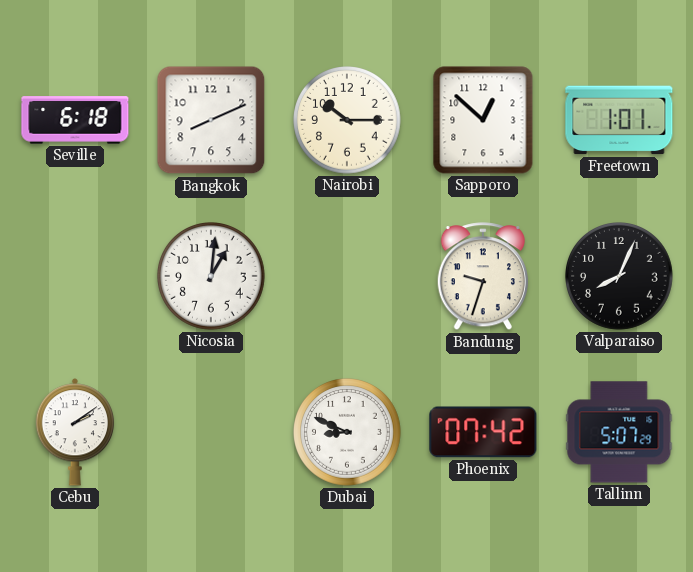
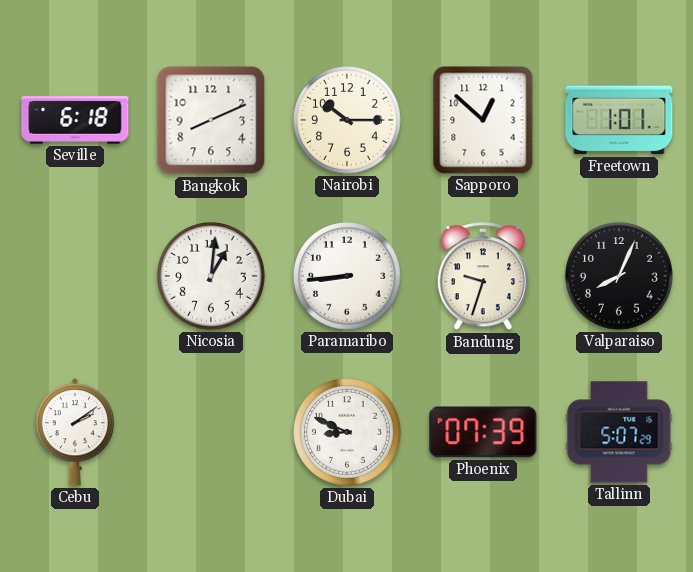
Paramaribo: none -> 8:44 (348, 277)
Phoenix: 07:42 -> 07:39 (483, 432)
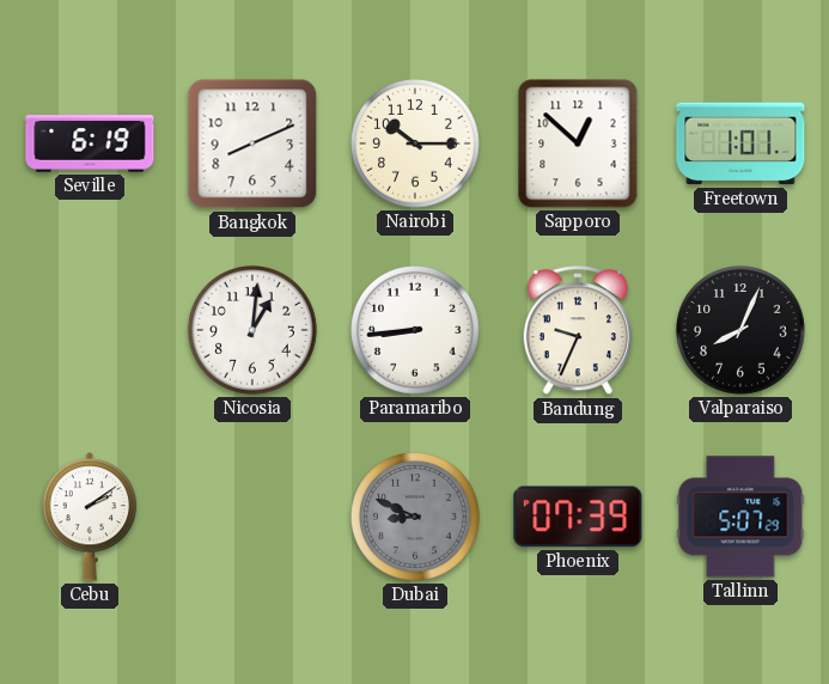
Seville: 6:18 -> 6:19 (90, 143)
Bandung: 9:33 -> 9:34 (577, 331)
Dubai dial: white -> grey (416, 518)
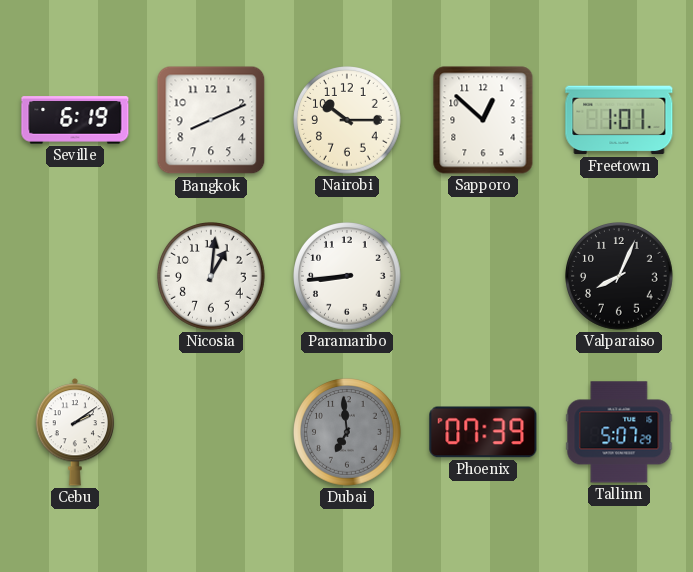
Bandung: 9:34 -> none (577, 331)
Dubai: 8:49 -> 6:59 (348, 433)
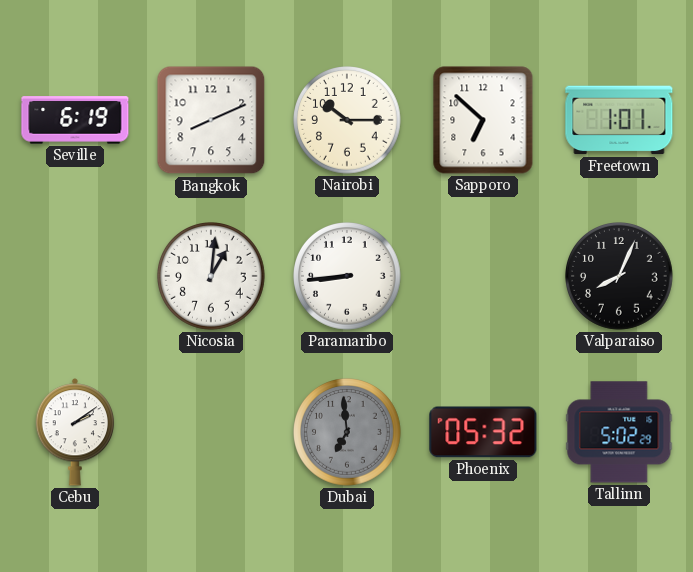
Sapporo: 12:52 -> 6:52 (483, 120)
Phoenix: 07:39 -> 05:32 (483, 432)
Tallinn: 5:07 -> 5:02 (619, 432)
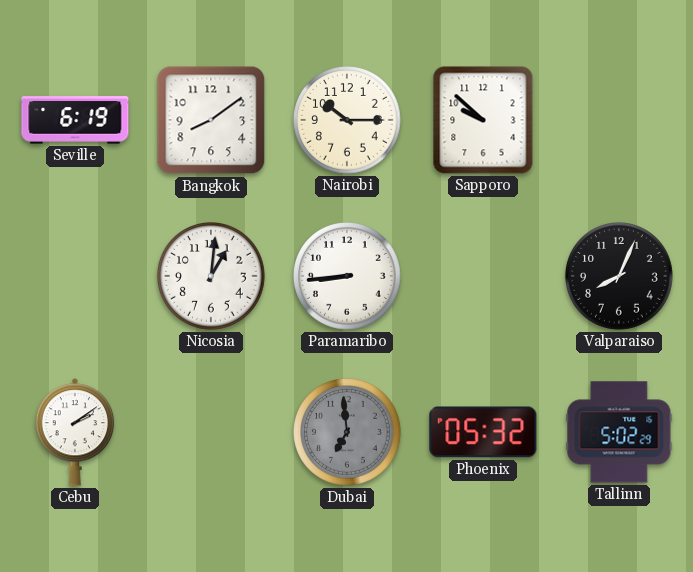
Bangkok: 8:11 -> 8:09 (211, 120)
Sapporo: 6:52 -> 9:52 (483, 120)
Freetown: 1:01 -> none (619, 120)
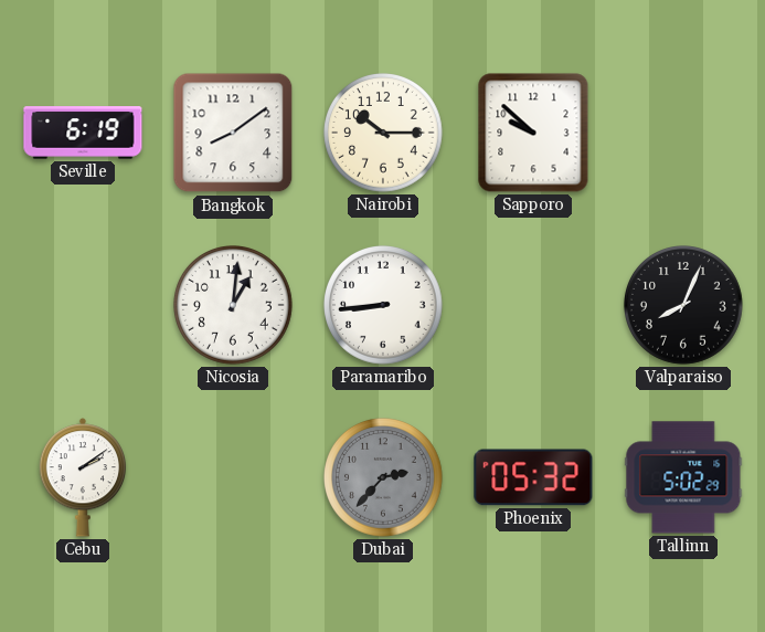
Dubai: 6:59 -> 2:37 (384, 478)
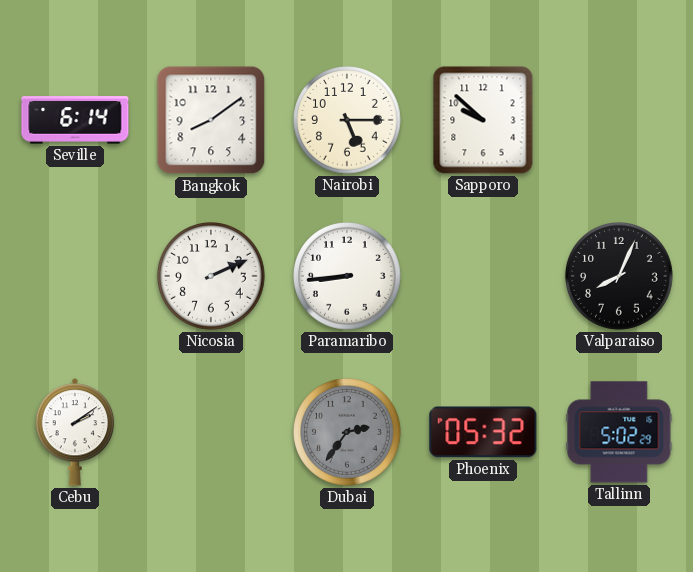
Seville: 6:19 -> 6:14 (75, 120)
Nairobi: 10:15 -> 5:15 (348, 121)
Nicosia: 1:01 -> 2:11 (212, 277)
Dubai: 2:37 -> 2:36 (348, 433)
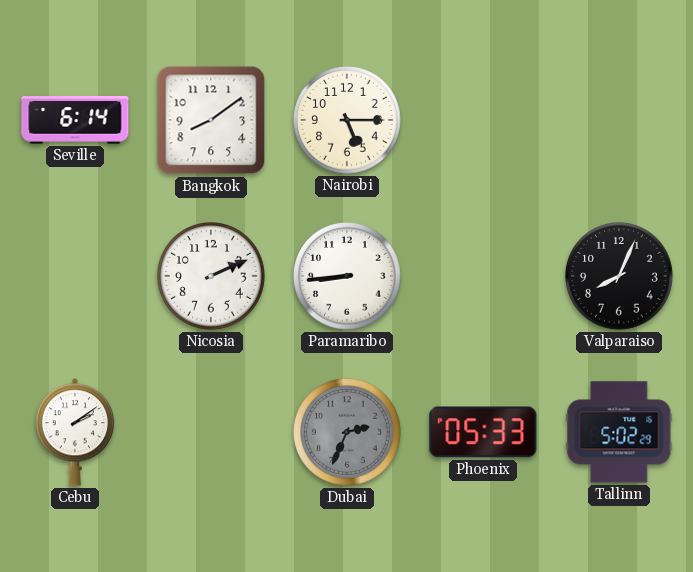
Sapporo: 9:52 -> none (483, 120)
Dubai: 2:36 -> 2:34 (348, 433)
Phoenix: 05:32 -> 05:33 (483, 432)
